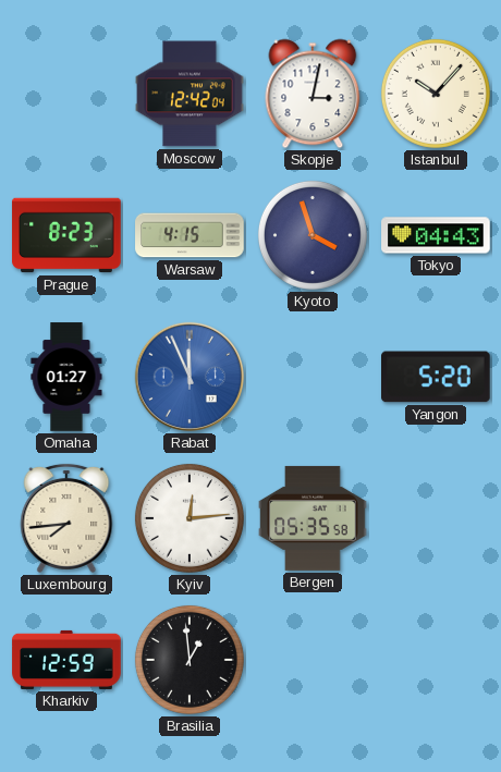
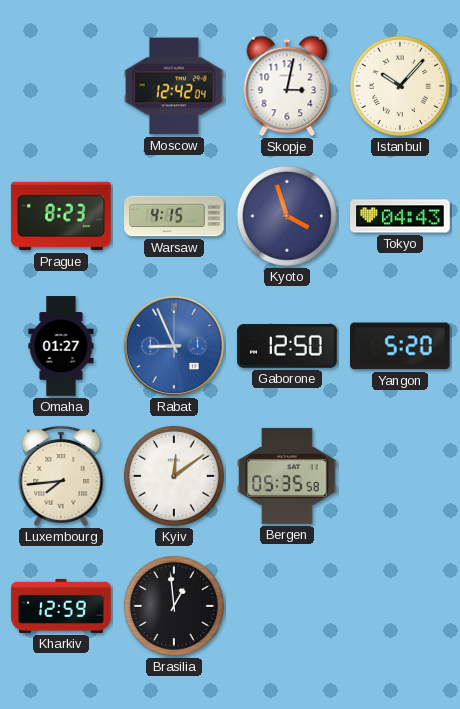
Rabat: 11:56 -> 8:56 (174, 346)
Gaborone: none -> 12:50 (287, 346)
Kyiv: 12:14 -> 12:09 (174, 476)
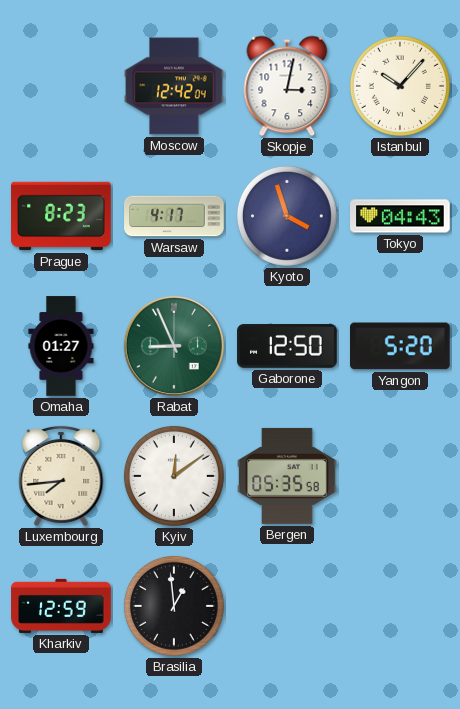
Warsaw: 4:15 -> 4:17 (174, 216)
Rabat dial: blue -> green (174, 346)
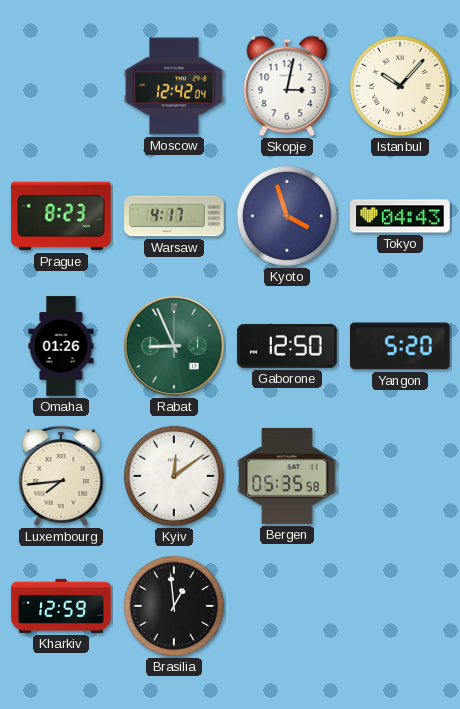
Omaha: 01:27 -> 01:26 (61, 346)
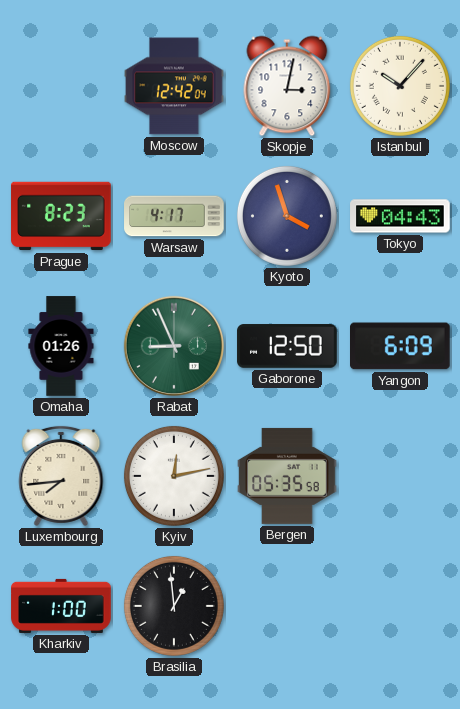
Yangon: 5:20 -> 6:09 (401, 346)
Kyiv: 12:09 -> 12:13 (174, 476)
Kharkiv: 12:59 -> 1:00 (61, 606)
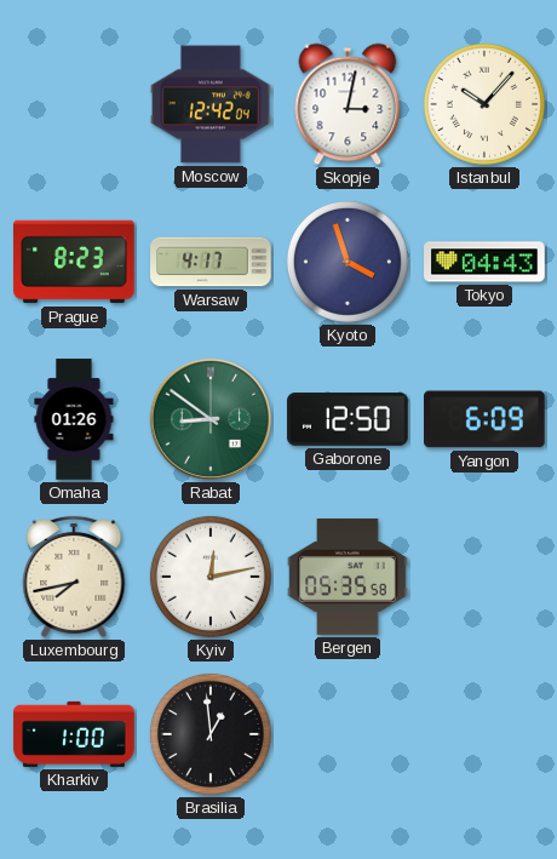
Rabat: 8:56 -> 8:51 (211, 419)
Luxembourg: 7:44 -> 7:43 (74, 577)
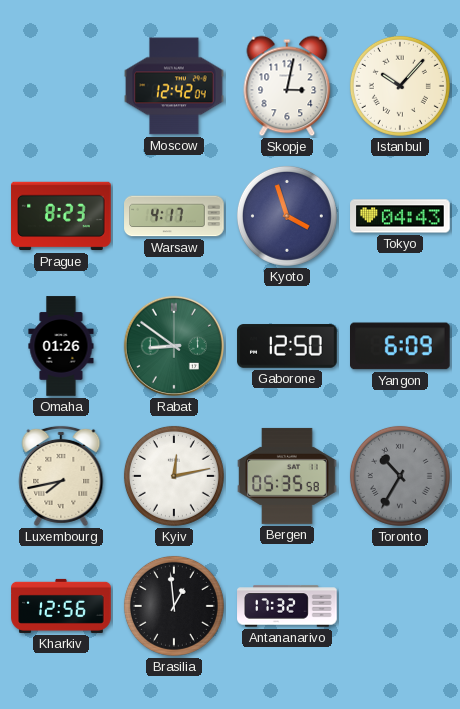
Toronto: none -> 10:35 (400, 476)
Kharkiv: 1:00 -> 12:56 (61, 606)
Antananarivo: none -> 17:32 (287, 606)
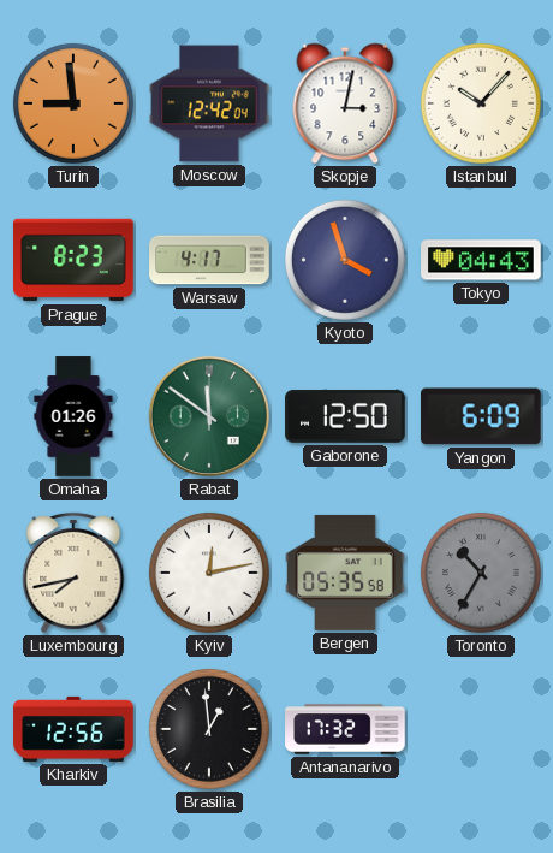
Turin: none -> 8:59 (73, 103)
Rabat: 8:51 -> 11:51 (209, 416)
